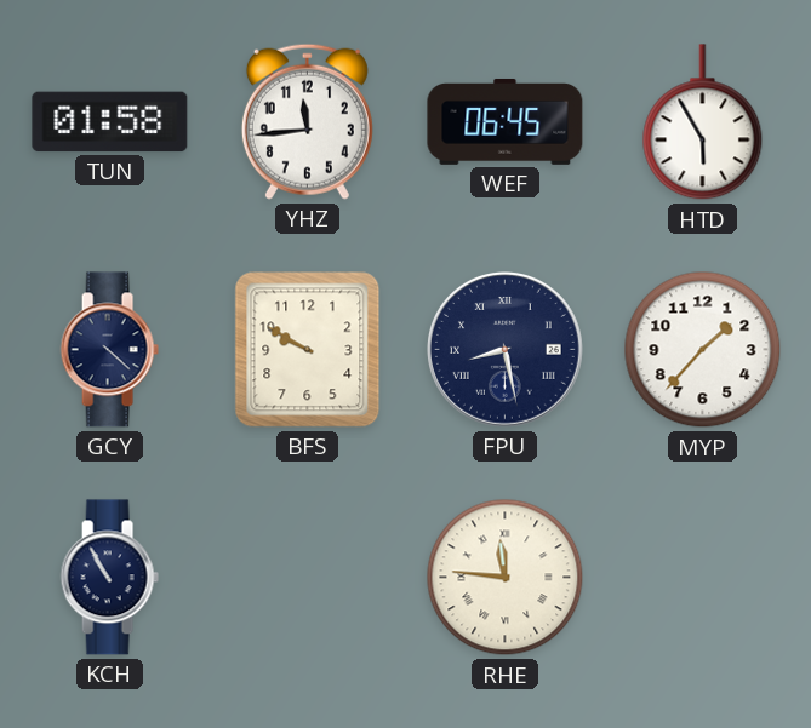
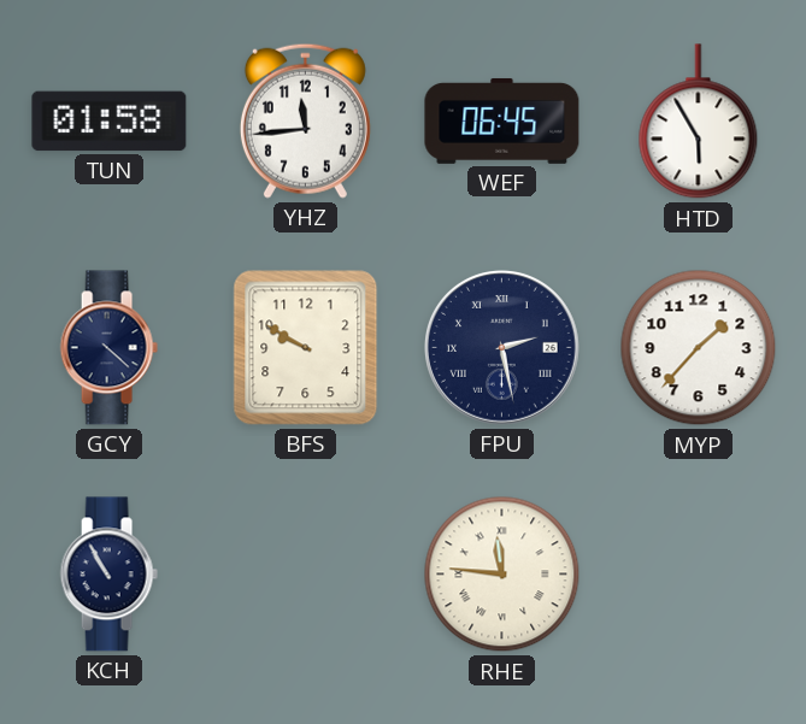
FPU: 8:28 -> 2:28 (502, 348)
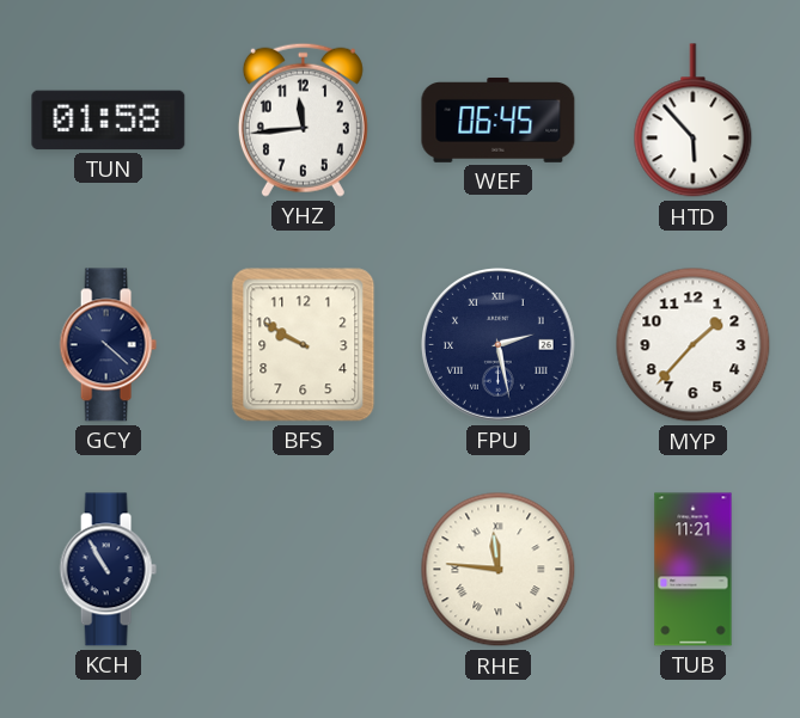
HTD: 5:55 -> 5:53 (694, 121)
TUB: none -> 11:21 (694, 570)
